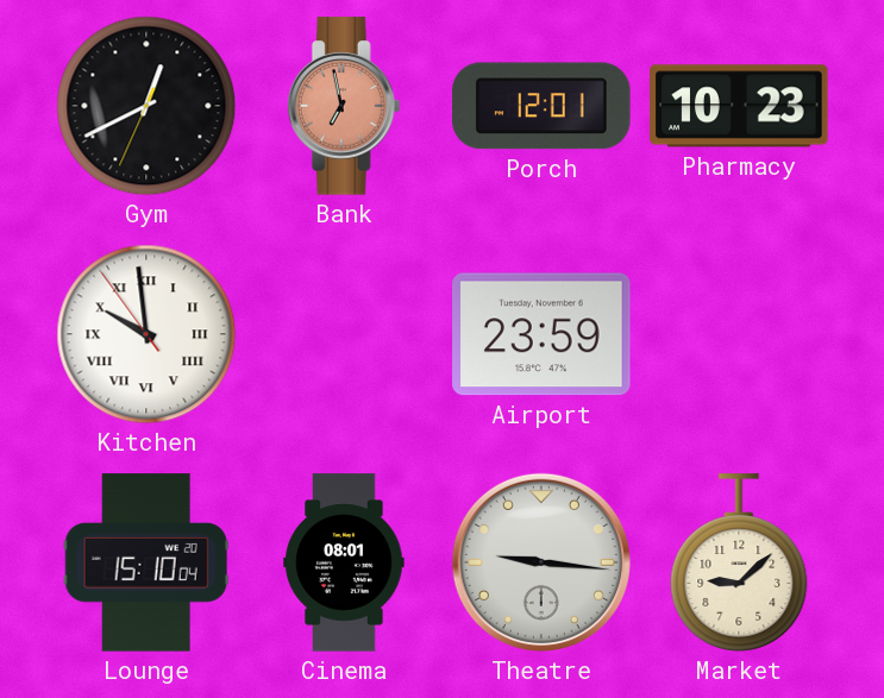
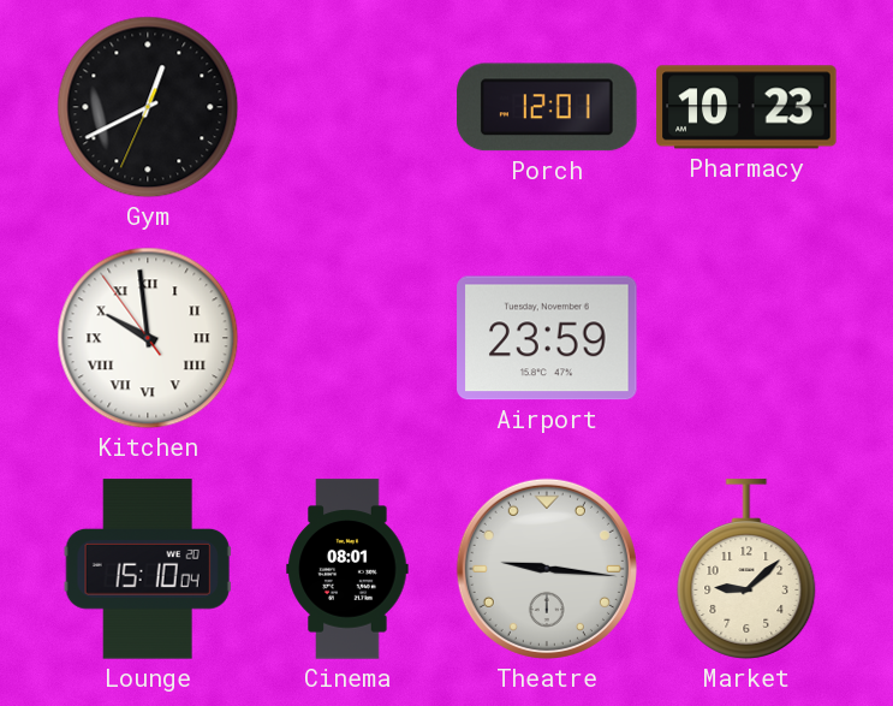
Bank: 6:58 -> none (344, 106)
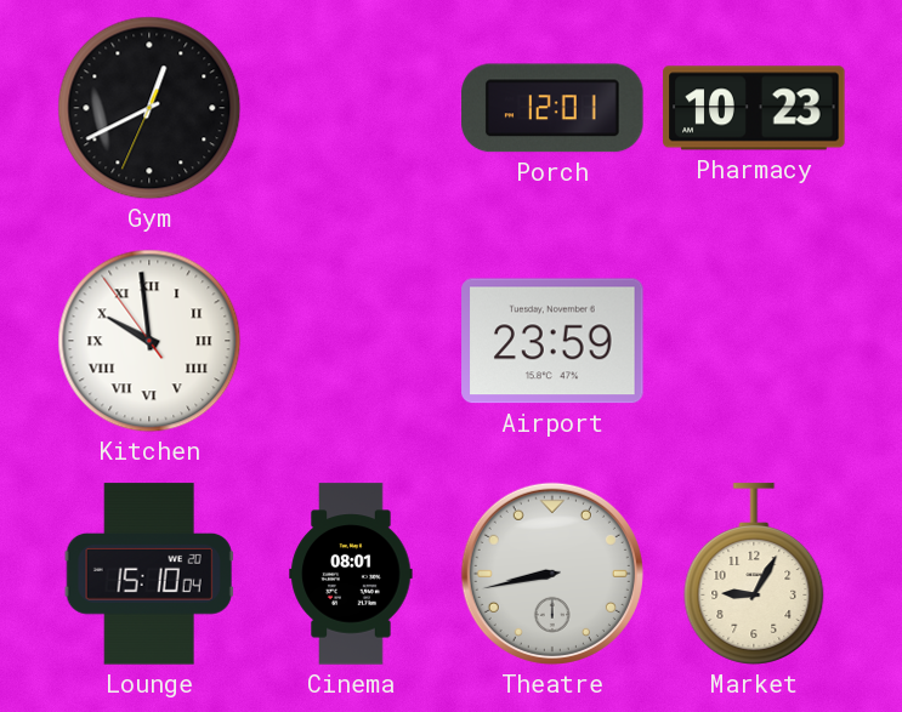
Theatre: 9:16 -> 8:43 (552, 574)
Market: 9:08 -> 9:05 (754, 574)
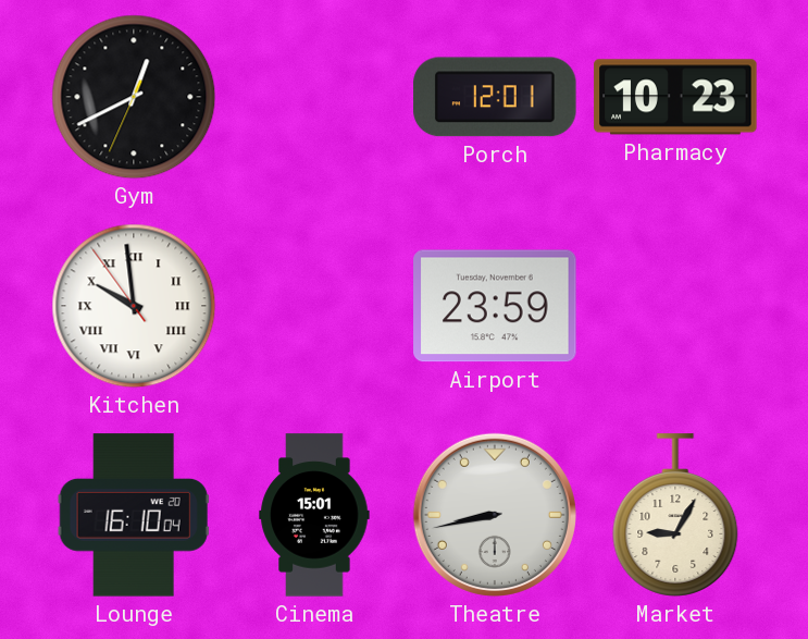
Lounge: 15:10 -> 16:10 (134, 515)
Cinema: 08:01 -> 15:01 (314, 515)
